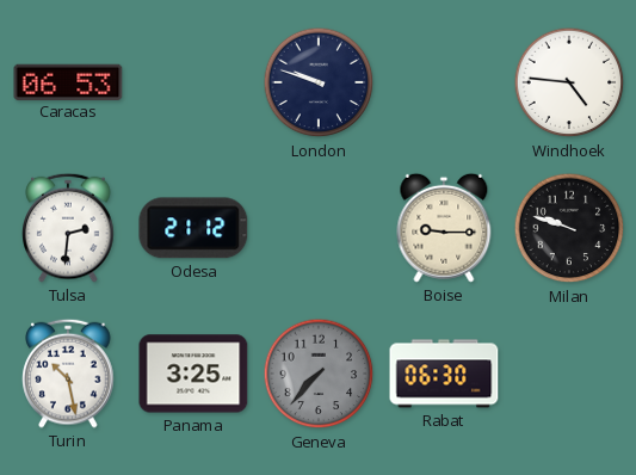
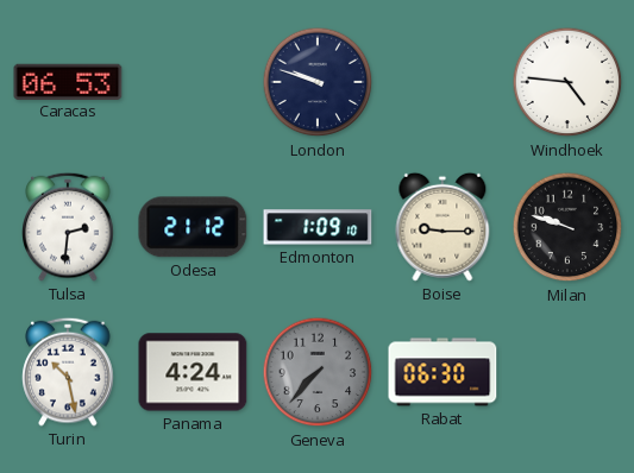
Edmonton: none -> 1:09 (318, 227)
Panama: 3:25 -> 4:24 (193, 372)
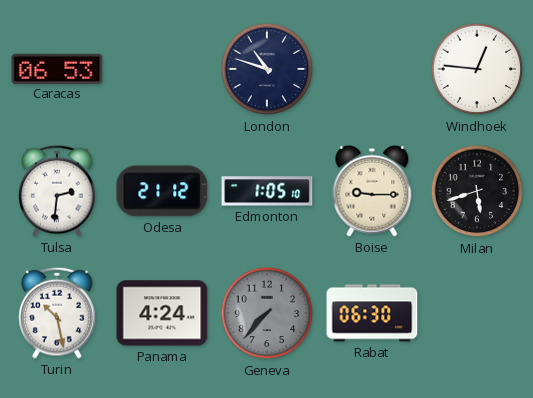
London: 9:48 -> 10:48 (267, 69)
Windhoek: 4:46 -> 12:46 (477, 69)
Edmonton: 1:09 -> 1:05 (267, 191)
Milan: 9:48 -> 5:42 (477, 191)
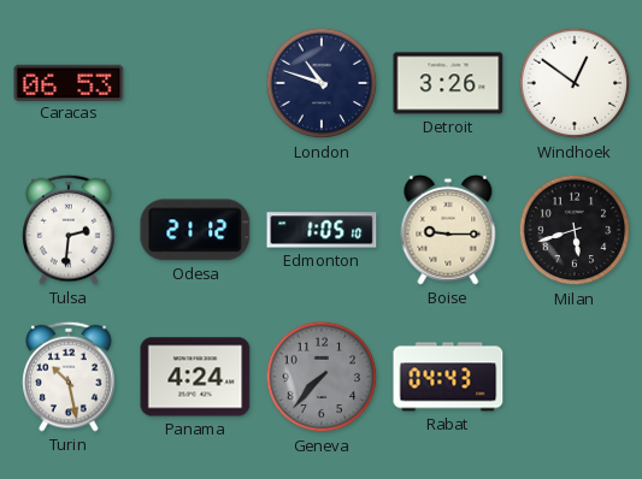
Detroit: none -> 3:26 (448, 83)
Windhoek: 12:46 -> 12:51 (575, 83)
Rabat: 06:30 -> 04:43 (448, 377)
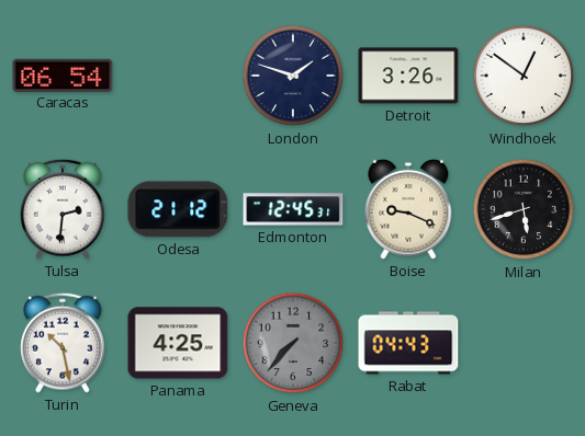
Caracas: 06:53 -> 06:54 (63, 74)
London: 10:48 -> 1:48 (293, 76)
Edmonton: 1:05 -> 12:45 (293, 209)
Boise: 9:15 -> 9:19 (408, 209)
Panama: 4:24 -> 4:25 (178, 343)
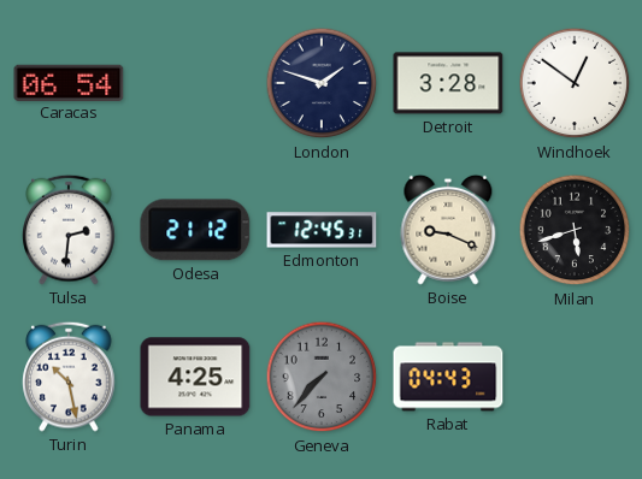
Detroit: 3:26 -> 3:28 (448, 83)
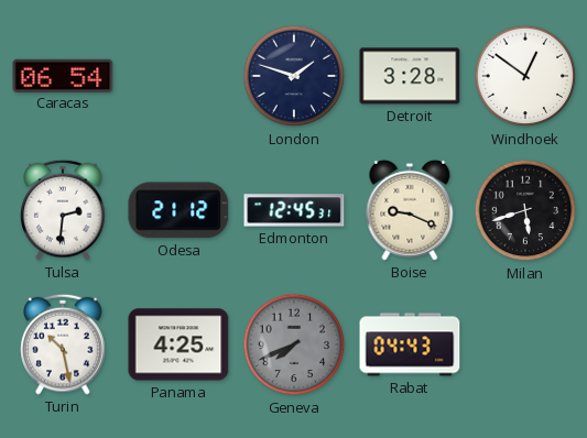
Geneva: 7:37 -> 7:41 (294, 344)
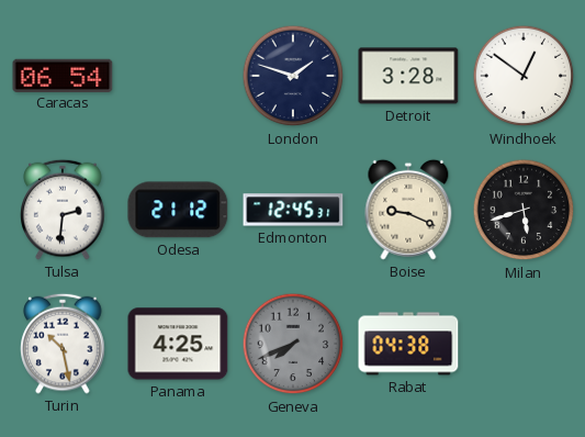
Rabat: 04:43 -> 04:38 (408, 344)
